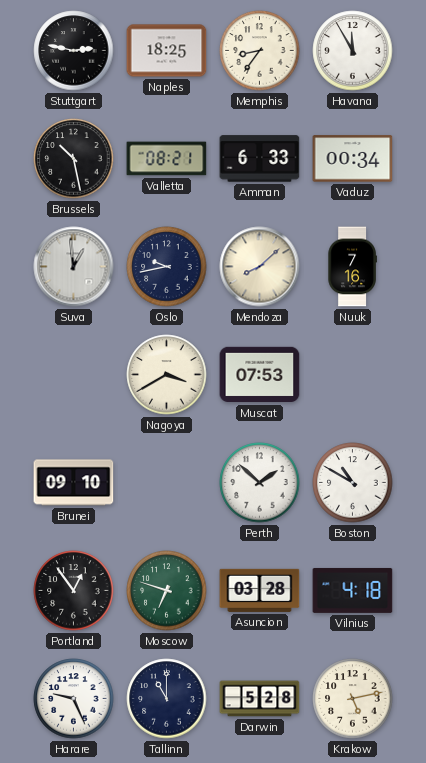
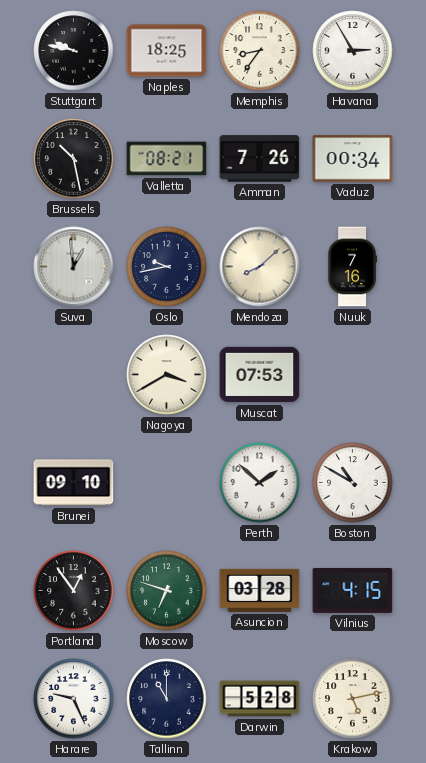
Stuttgart: 2:47 -> 9:47 (74, 51)
Havana: 11:55 -> 2:55 (353, 51)
Amman: 6:33 -> 7:26 (260, 159)
Vilnius: 4:18 -> 4:15 (353, 590)
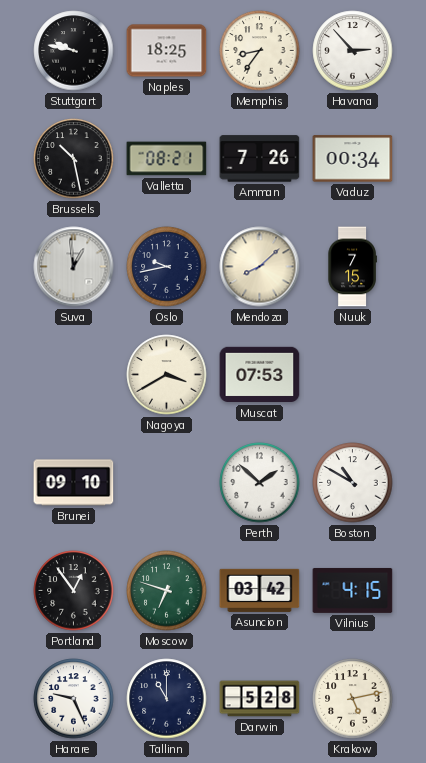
Havana: 2:55 -> 2:53 (353, 51)
Nuuk: 7:16 -> 7:15 (352, 267)
Asuncion: 03:28 -> 03:42 (260, 590)
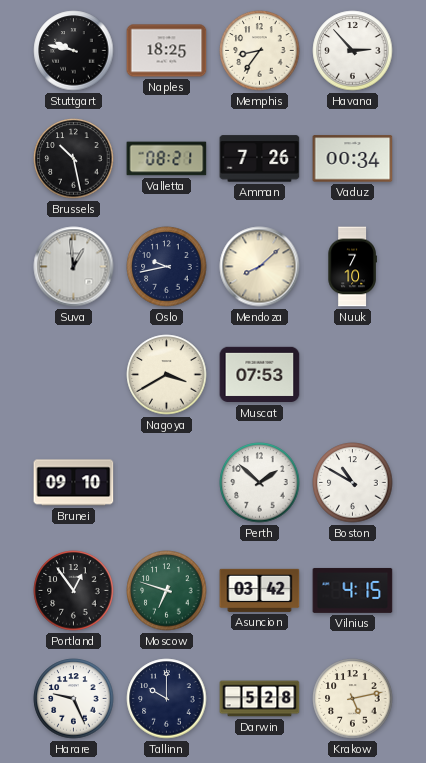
Nuuk: 7:15 -> 7:10 (352, 267)
Tallinn: 11:00 -> 10:00 (167, 699)
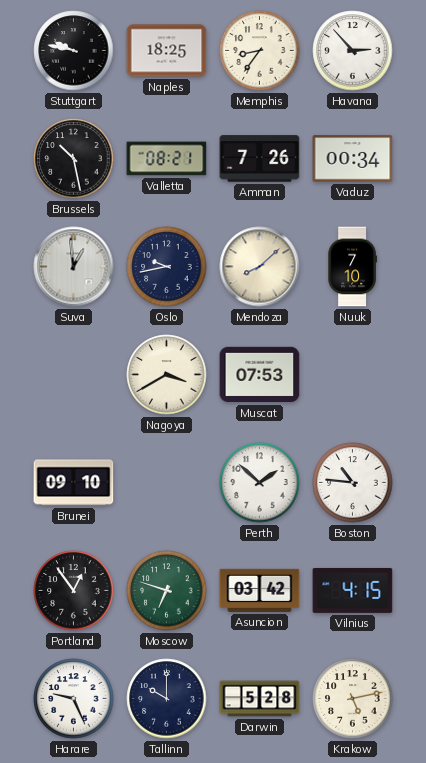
Boston: 10:50 -> 10:46 (353, 483)
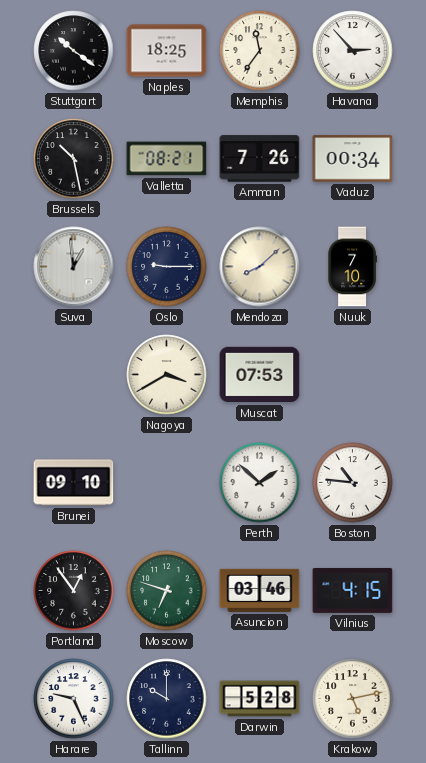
Stuttgart: 9:47 -> 10:21 (74, 51)
Memphis: 8:36 -> 11:36 (260, 51)
Oslo: 9:43 -> 9:15 (167, 267)
Asuncion: 03:42 -> 03:46 (260, 590)
